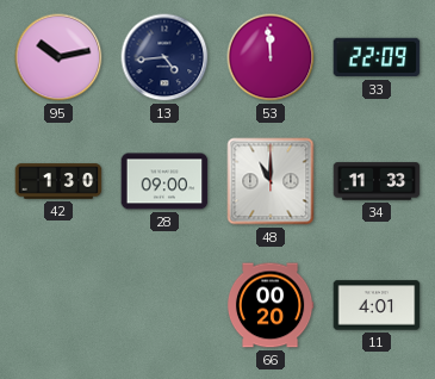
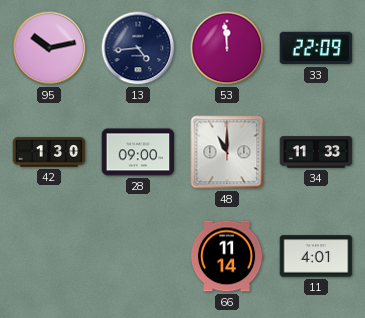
66: 00:20 -> 11:14 (227, 256)
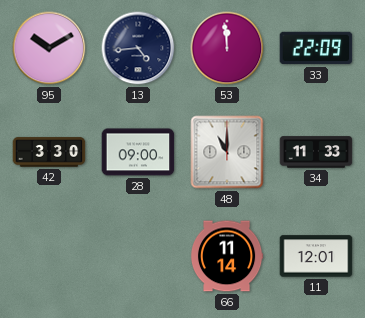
95: 10:13 -> 10:10 (49, 48)
42: 1:30 -> 3:30 (49, 152)
11: 4:01 -> 12:01 (316, 256)
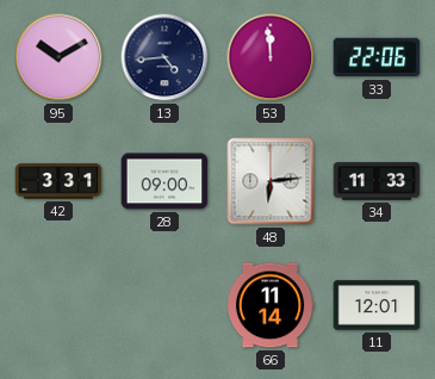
33: 22:09 -> 22:06 (377, 57)
42: 3:30 -> 3:31 (58, 181)
48: 11:00 -> 6:14 (271, 181)
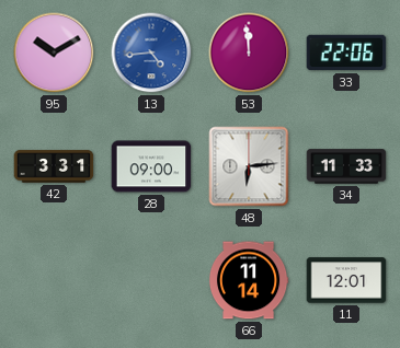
13 dial: navy -> blue (151, 53)
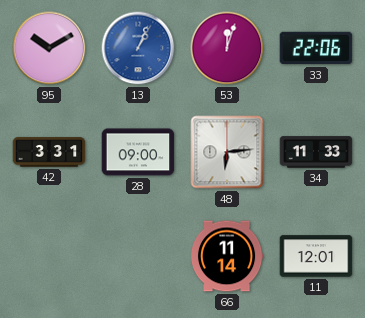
13: 4:44 -> 1:04 (138, 48)
53: 11:59 -> 12:03 (227, 48)
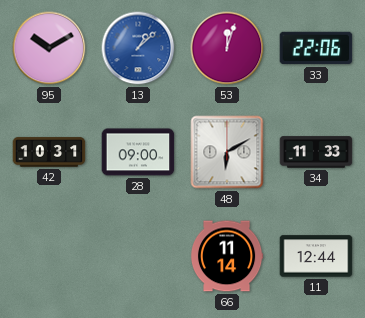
13: 1:04 -> 1:08 (138, 48)
42: 3:31 -> 10:31 (49, 152)
48: 6:14 -> 6:10 (227, 152)
11: 12:01 -> 12:44 (316, 256)
